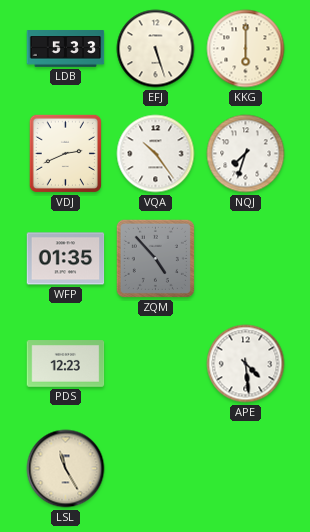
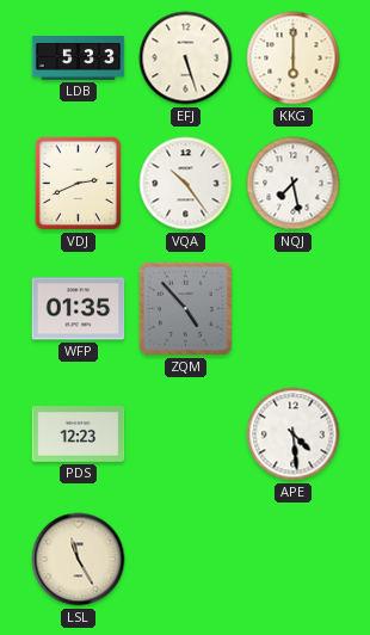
NQJ: 7:33 -> 7:28 (294, 184)
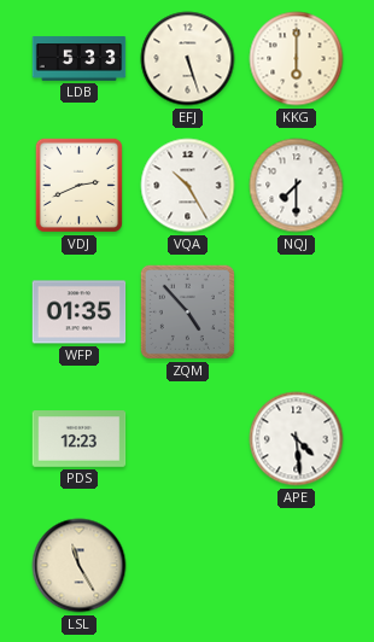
VQA: 10:24 -> 10:25 (188, 186)
NQJ: 7:28 -> 7:30 (297, 186)
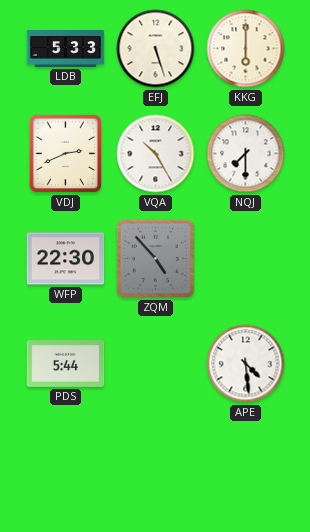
WFP: 01:35 -> 22:30 (66, 259)
PDS: 12:23 -> 5:44 (66, 364)
LSL: 11:25 -> none (80, 566)
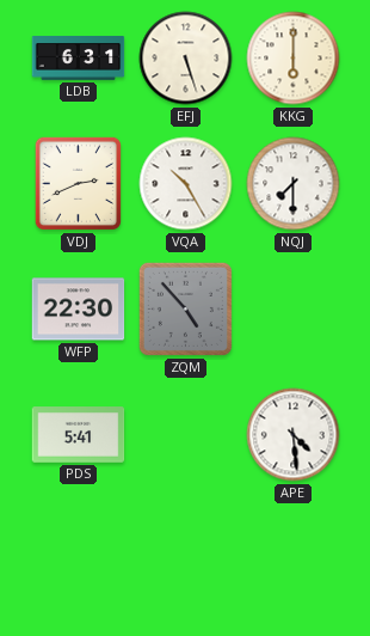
LDB: 5:33 -> 6:31 (79, 59)
PDS: 5:44 -> 5:41 (79, 435)
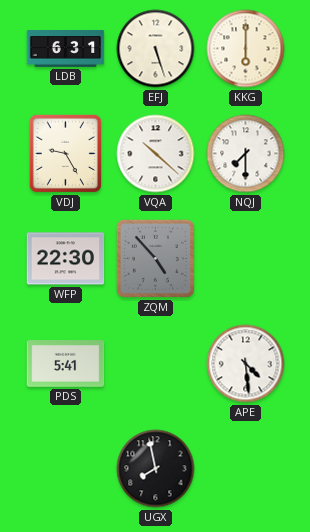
VDJ: 2:41 -> 9:25 (65, 153)
VQA: 10:25 -> 10:22 (156, 154)
UGX: none -> 7:58 (156, 469)
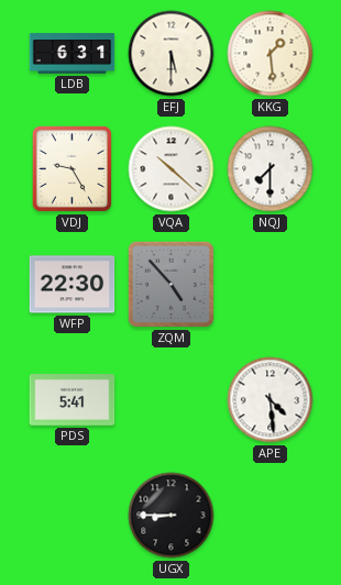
EFJ: 5:27 -> 5:30 (172, 54)
KKG: 6:00 -> 1:29 (271, 54)
UGX: 7:58 -> 8:45 (172, 516)
